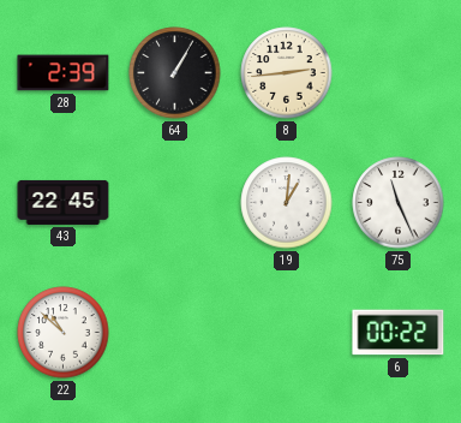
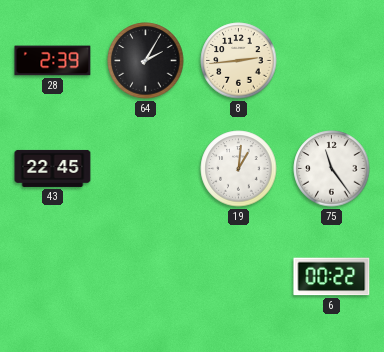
64: 1:05 -> 2:05 (146, 61)
75: 11:26 -> 11:24 (332, 169)
22: 10:52 -> none (64, 333)
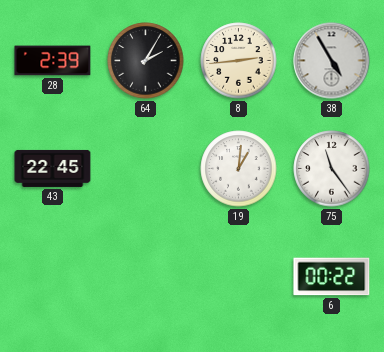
38: none -> 4:55 (332, 61)
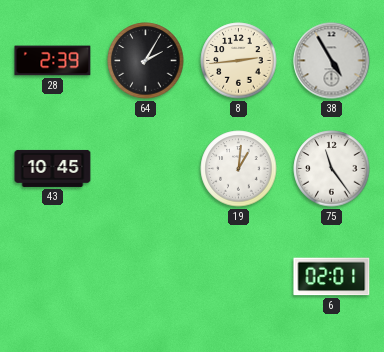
43: 22:45 -> 10:45 (53, 168)
6: 00:22 -> 02:01 (332, 277)
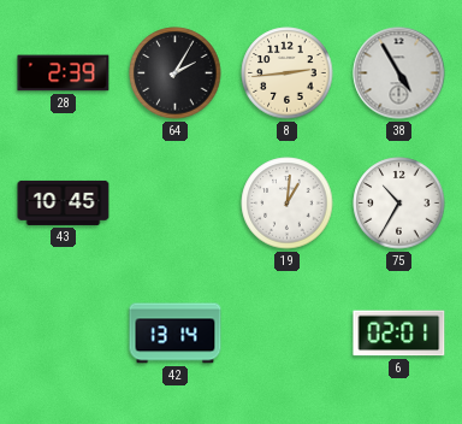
75: 11:24 -> 10:35 (399, 204)
42: none -> 13:14 (176, 334)
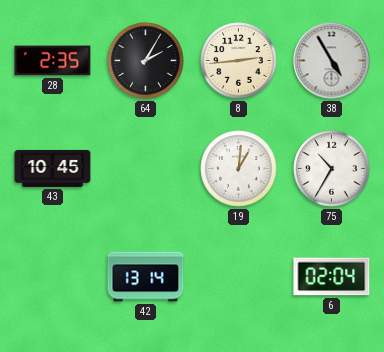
28: 2:39 -> 2:35 (53, 61)
6: 02:01 -> 02:04 (332, 277)
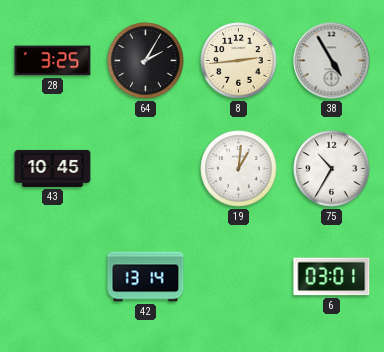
28: 2:35 -> 3:25 (53, 61)
6: 02:04 -> 03:01 (332, 277)
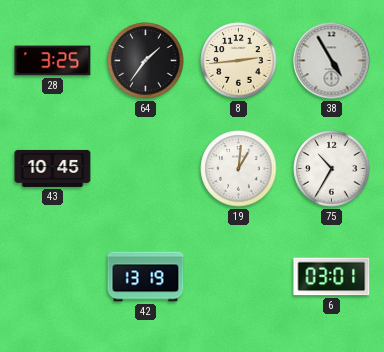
64: 2:05 -> 1:36 (146, 61)
42: 13:14 -> 13:19 (146, 277)
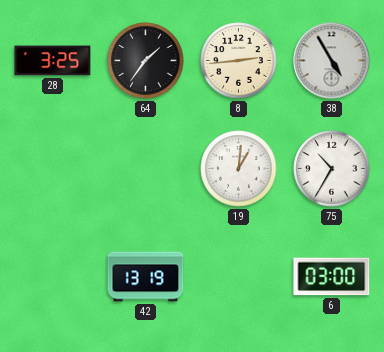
43: 10:45 -> none (53, 168)
6: 03:01 -> 03:00 (332, 277)
